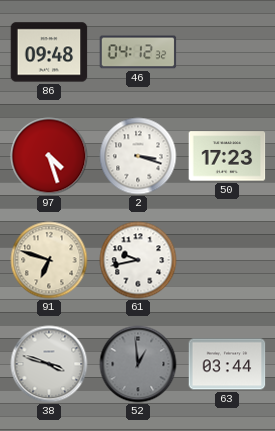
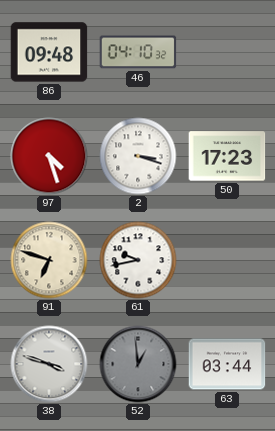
46: 04:12 -> 04:10 (138, 52)
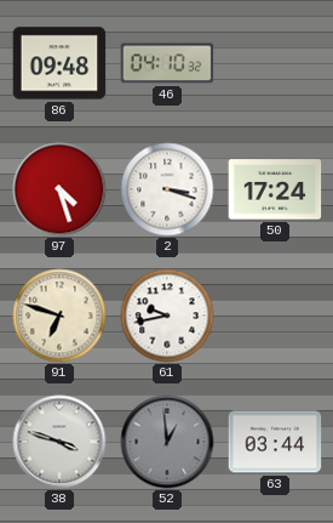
50: 17:23 -> 17:24 (275, 189)
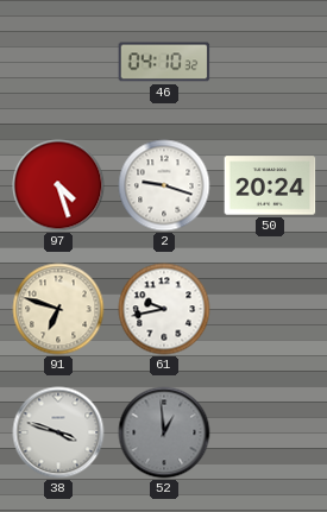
86: 09:48 -> none (59, 63)
2: 3:18 -> 9:18 (164, 185)
50: 17:24 -> 20:24 (270, 185)
63: 03:44 -> none (275, 442)
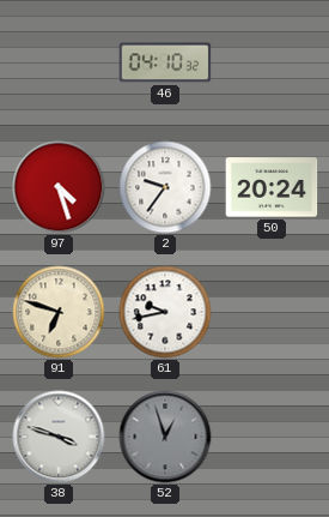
2: 9:18 -> 9:36 (165, 187)
52: 12:59 -> 12:57 (165, 437)
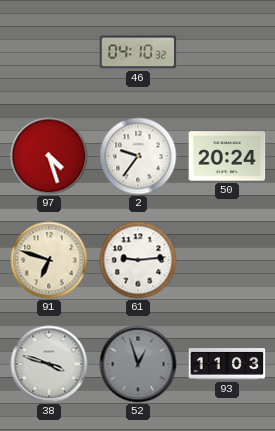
61: 9:43 -> 9:14 (138, 260)
93: none -> 11:03 (227, 365)
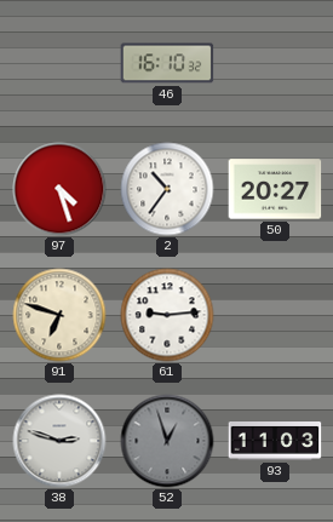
46: 04:10 -> 16:10 (167, 63)
2: 9:36 -> 10:36 (167, 189)
50: 20:24 -> 20:27 (275, 189)
38: 3:48 -> 2:48 (59, 441)
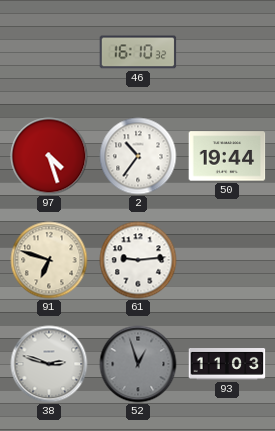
50: 20:27 -> 19:44 (227, 156)
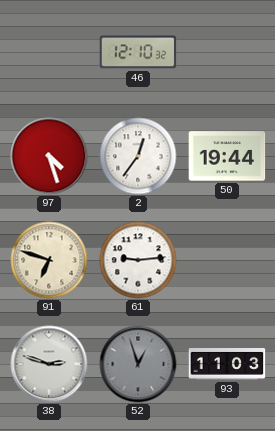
46: 16:10 -> 12:10 (138, 52)
2: 10:36 -> 12:36 (138, 156)
